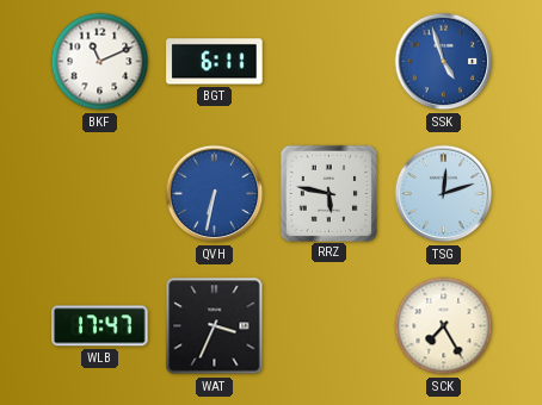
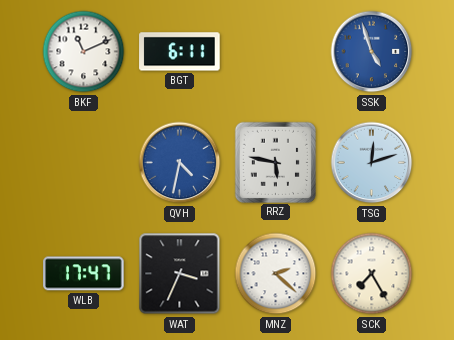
QVH: 6:32 -> 4:32 (180, 163)
MNZ: none -> 2:22 (276, 274)
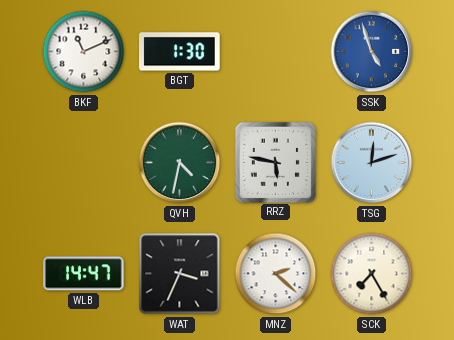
BGT: 6:11 -> 1:30 (180, 52)
QVH dial: blue -> green (180, 163)
WLB: 17:47 -> 14:47 (84, 274)
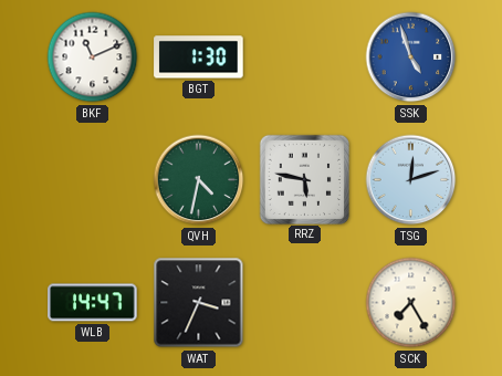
MNZ: 2:22 -> none (276, 274)
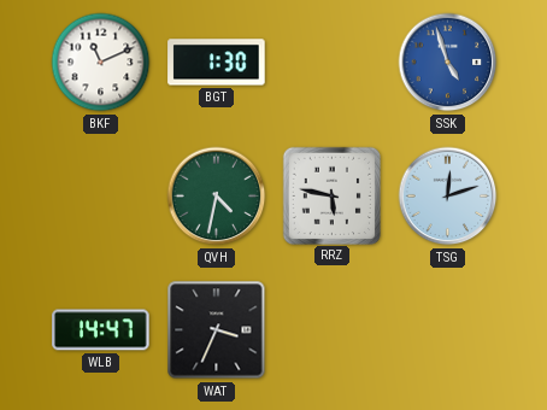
SCK: 7:25 -> none (411, 303)
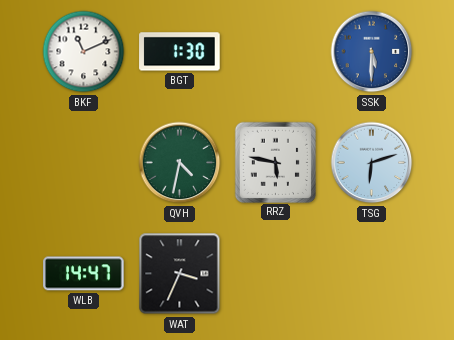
SSK: 4:57 -> 5:30 (372, 52)
TSG: 12:12 -> 6:12 (372, 163)
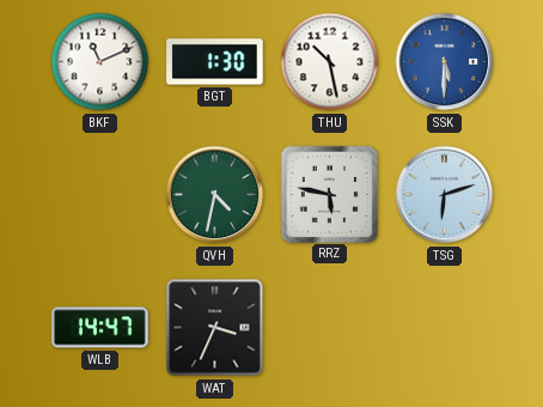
THU: none -> 10:28 (330, 62)
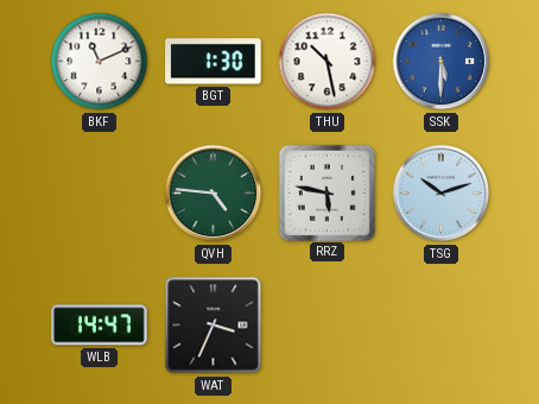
QVH: 4:32 -> 4:46 (214, 194)
TSG: 6:12 -> 10:12 (442, 194)
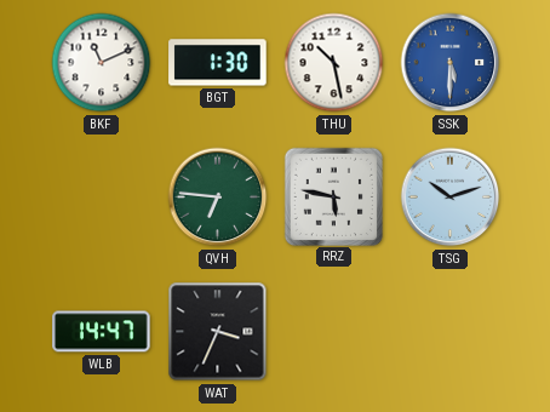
QVH: 4:46 -> 6:46 (218, 198)
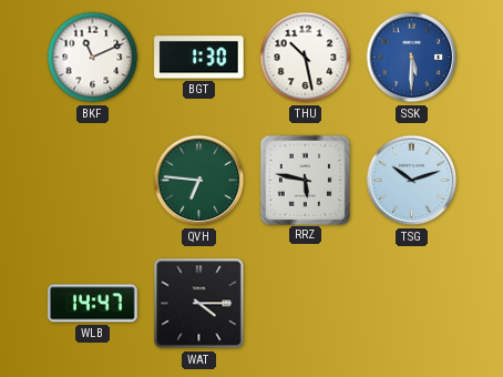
WAT: 3:34 -> 4:15 (199, 304)
